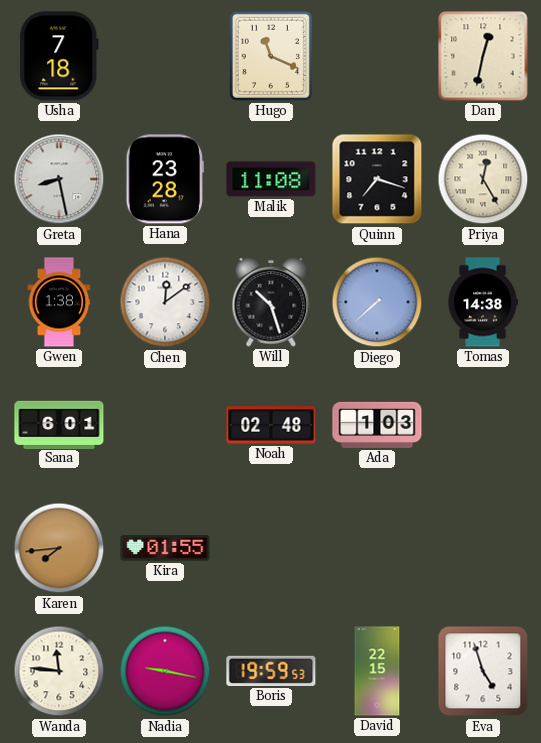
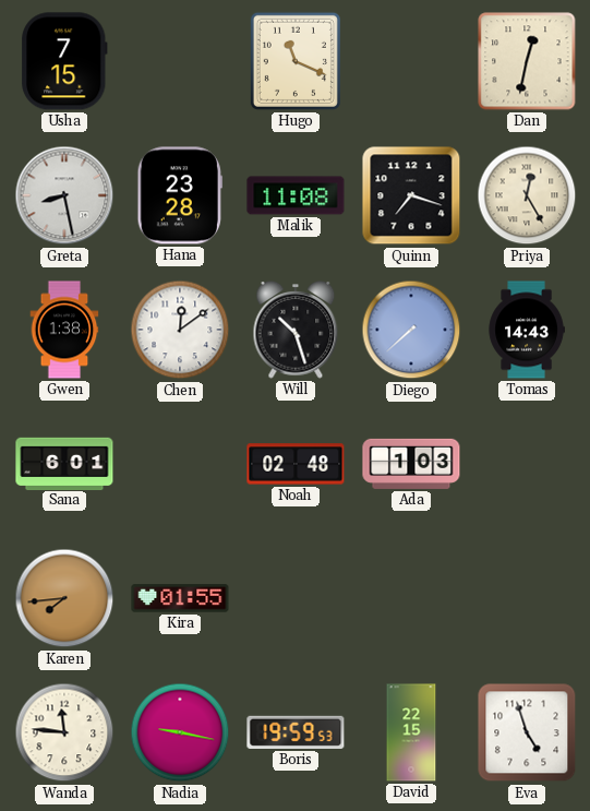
Usha: 7:18 -> 7:15 (65, 61)
Tomas: 14:38 -> 14:43 (527, 330)
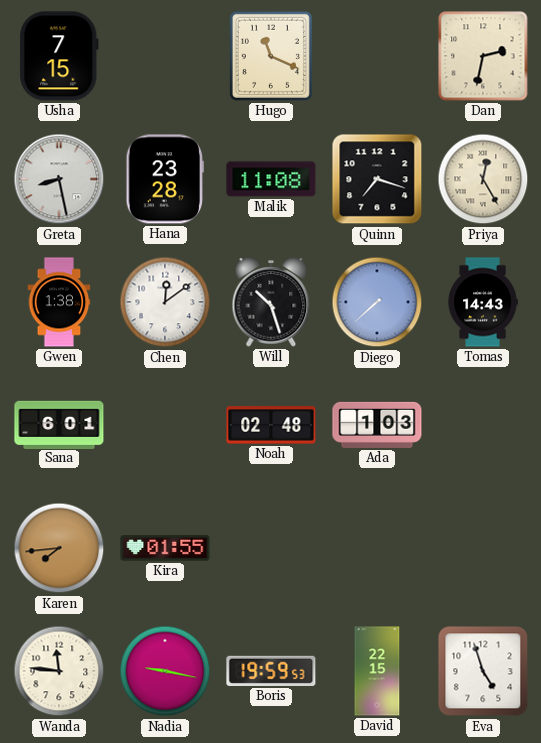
Dan: 12:32 -> 2:32 (483, 56)
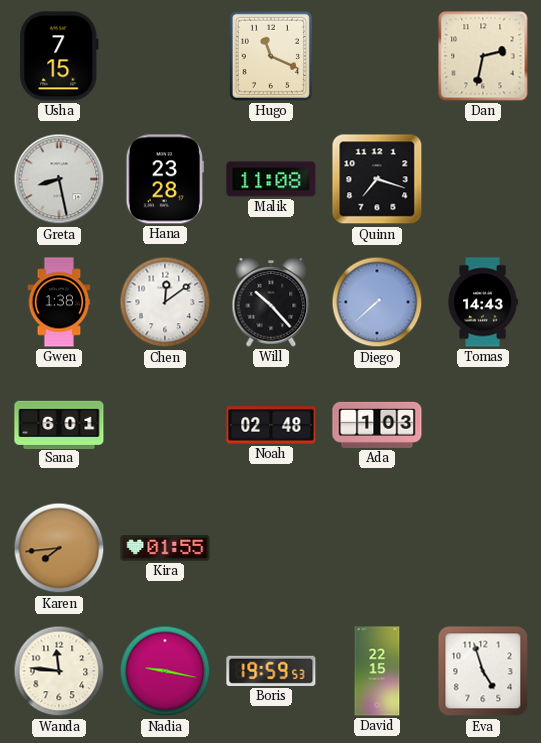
Priya: 12:25 -> none (483, 179)
Will: 10:27 -> 10:23 (271, 303)
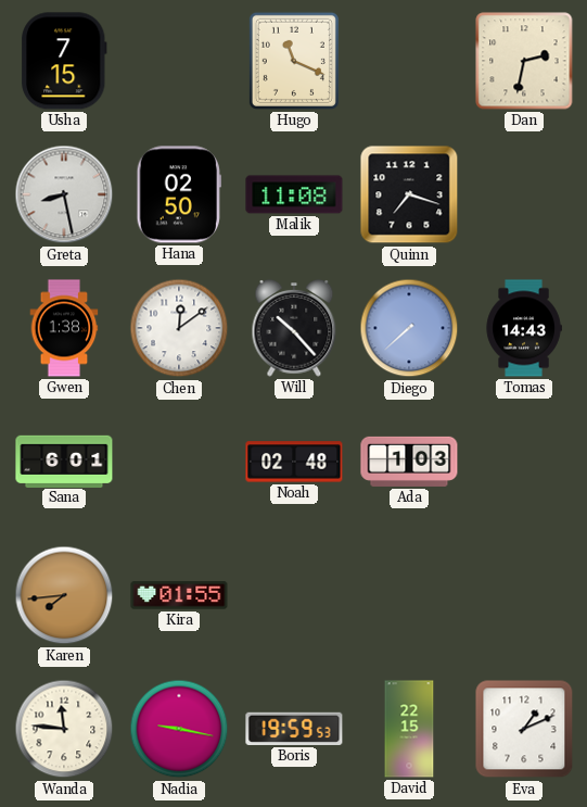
Hana: 23:28 -> 02:50 (178, 194)
Eva: 4:57 -> 1:11 (524, 729)
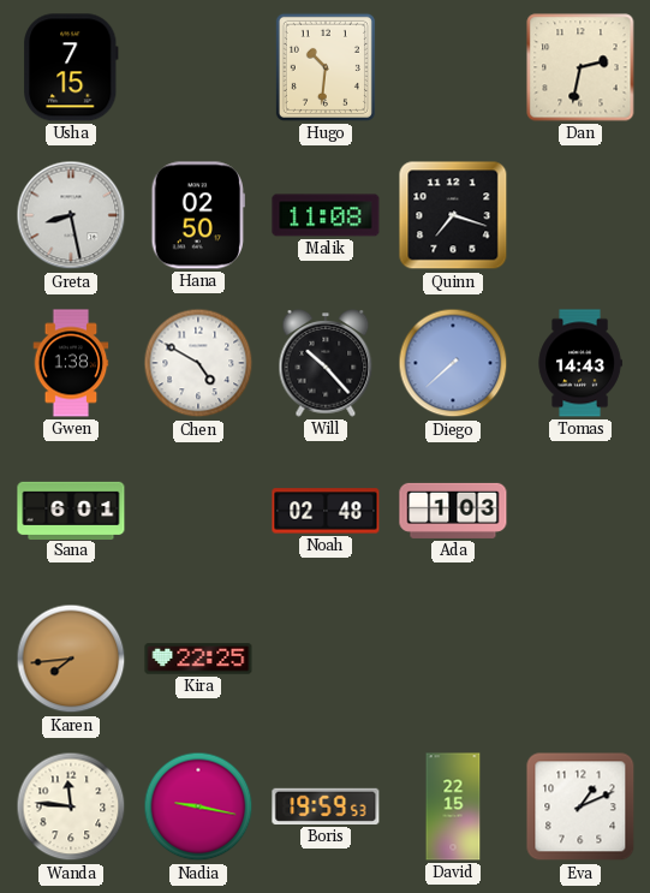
Hugo: 11:19 -> 10:31 (326, 67)
Chen: 12:09 -> 4:50 (198, 363)
Kira: 01:55 -> 22:25 (198, 659)
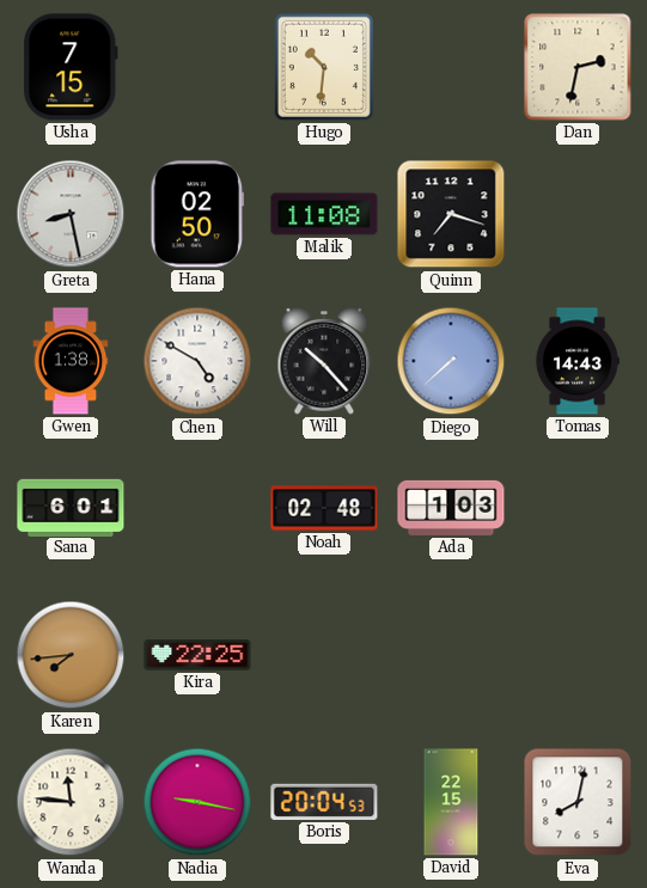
Boris: 19:59 -> 20:04 (324, 802)
Eva: 1:11 -> 8:02 (578, 802)
